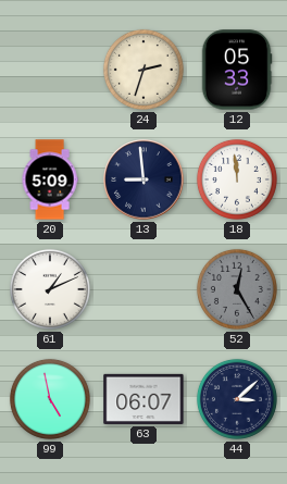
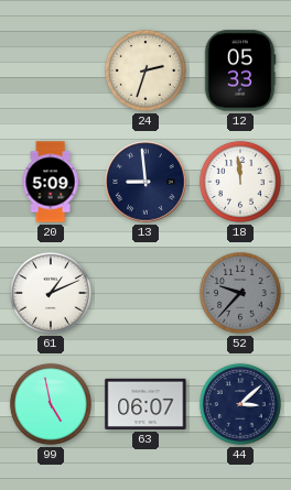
52: 12:25 -> 9:37 (240, 293)
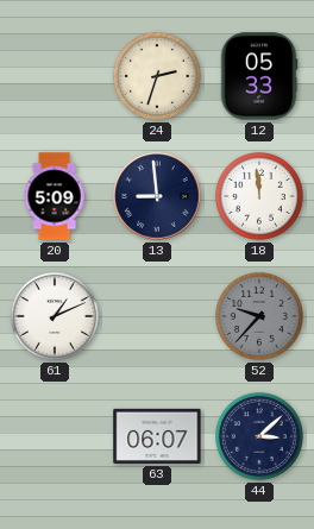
99: 4:58 -> none (51, 404)
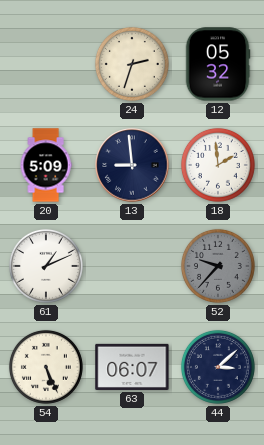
12: 05:33 -> 05:32 (218, 64)
18: 11:59 -> 1:59 (218, 165)
54: none -> 5:26 (46, 367)
